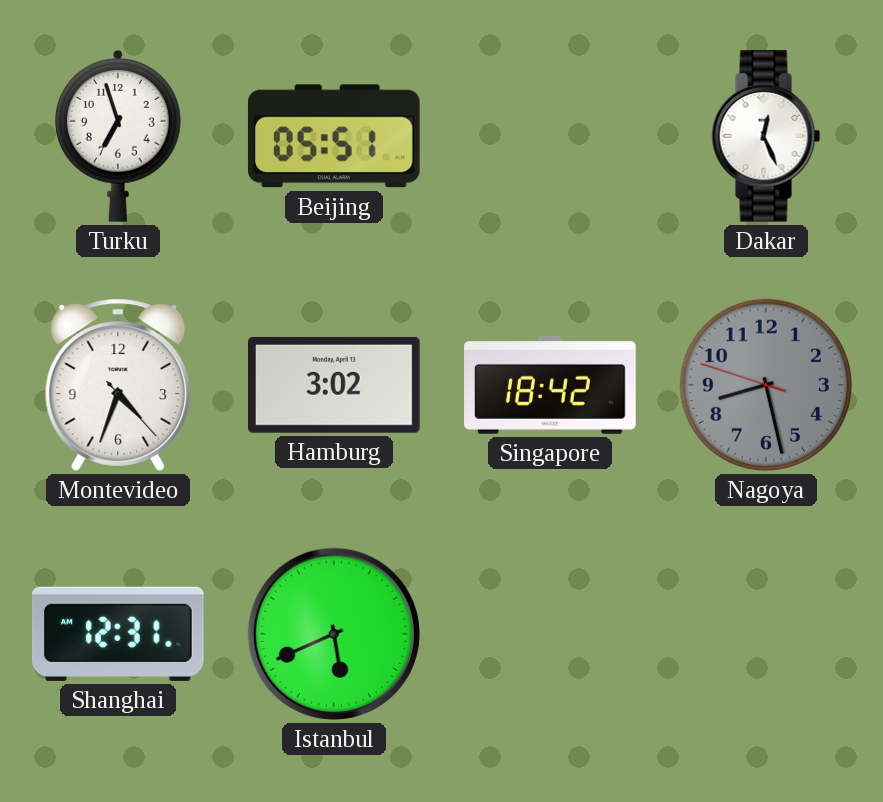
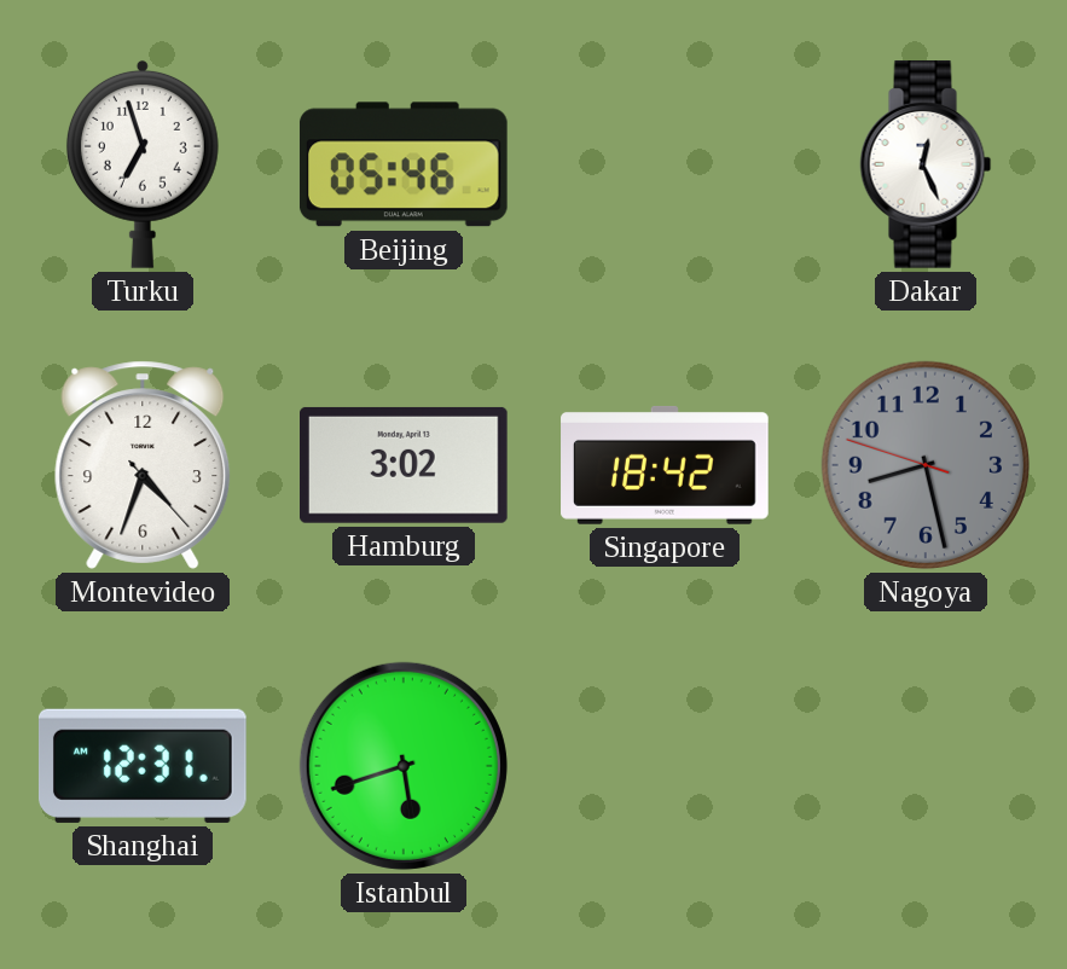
Beijing: 05:51 -> 05:46 (404, 164)
Istanbul: 5:41 -> 5:42 (404, 766)
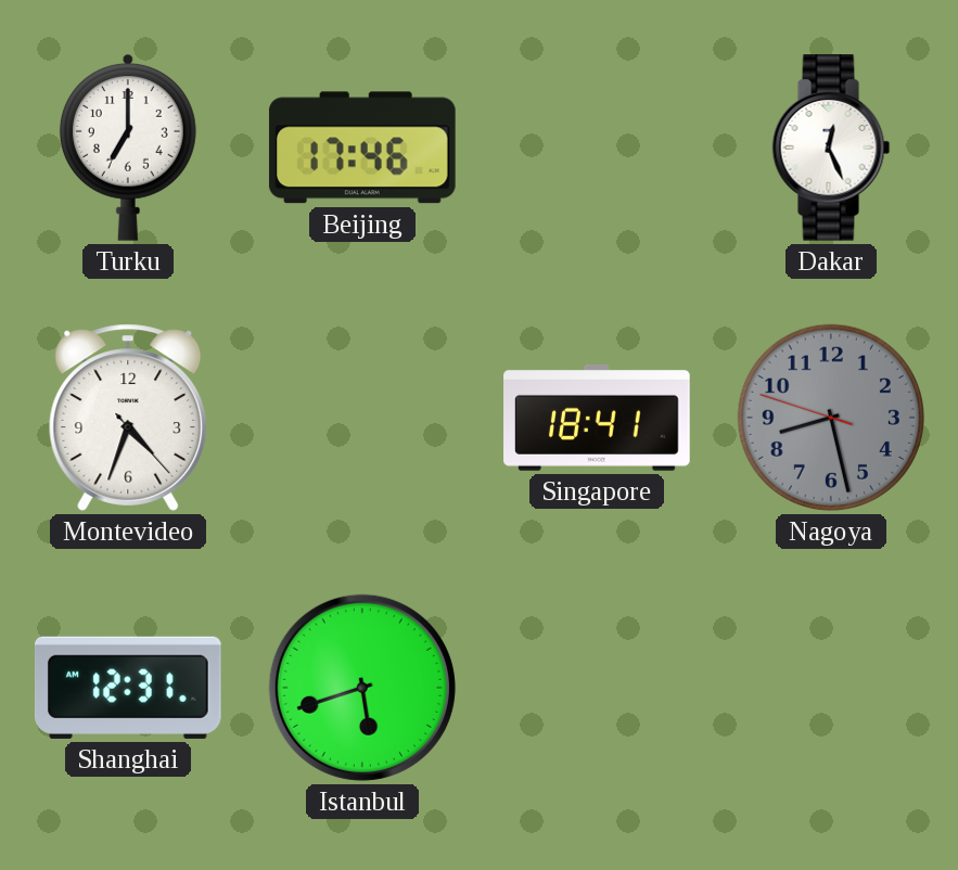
Turku: 6:57 -> 7:00 (128, 148)
Beijing: 05:46 -> 17:46 (362, 148)
Hamburg: 3:02 -> none (405, 465)
Singapore: 18:42 -> 18:41 (597, 418)
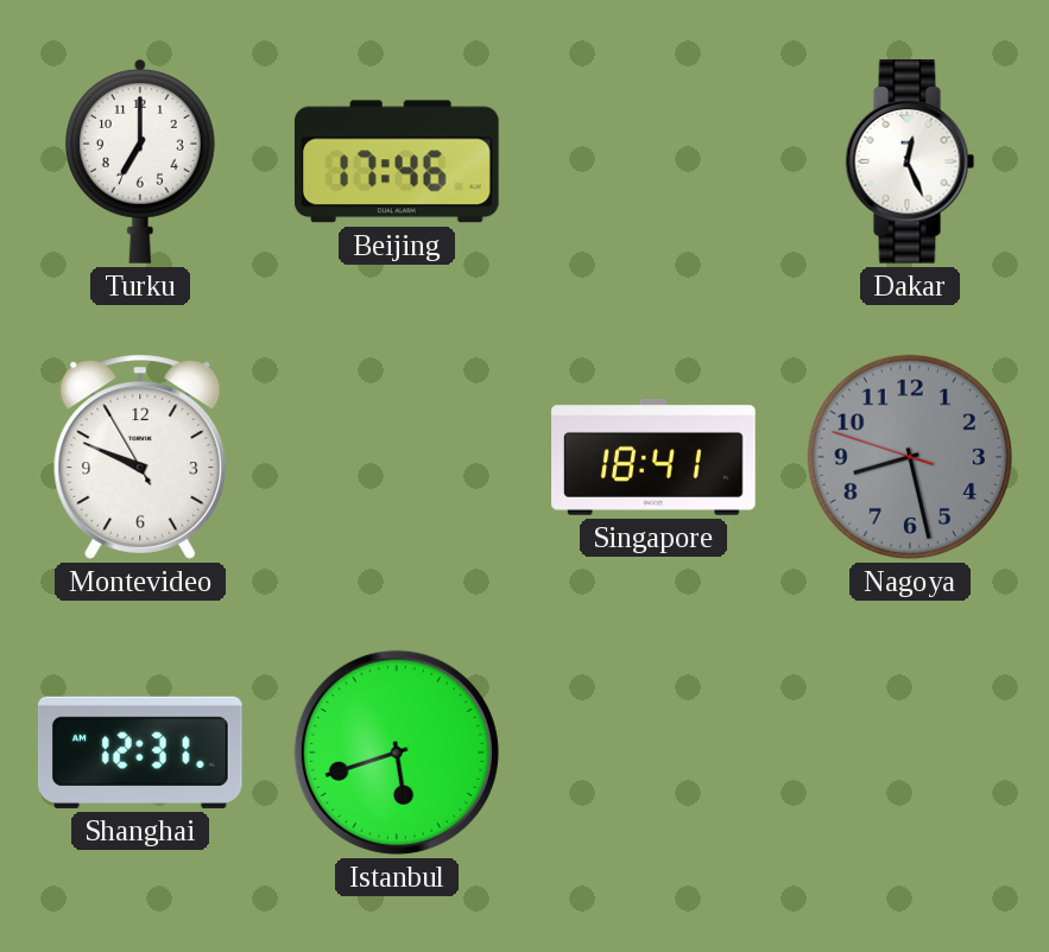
Montevideo: 4:33 -> 9:48 (140, 457)
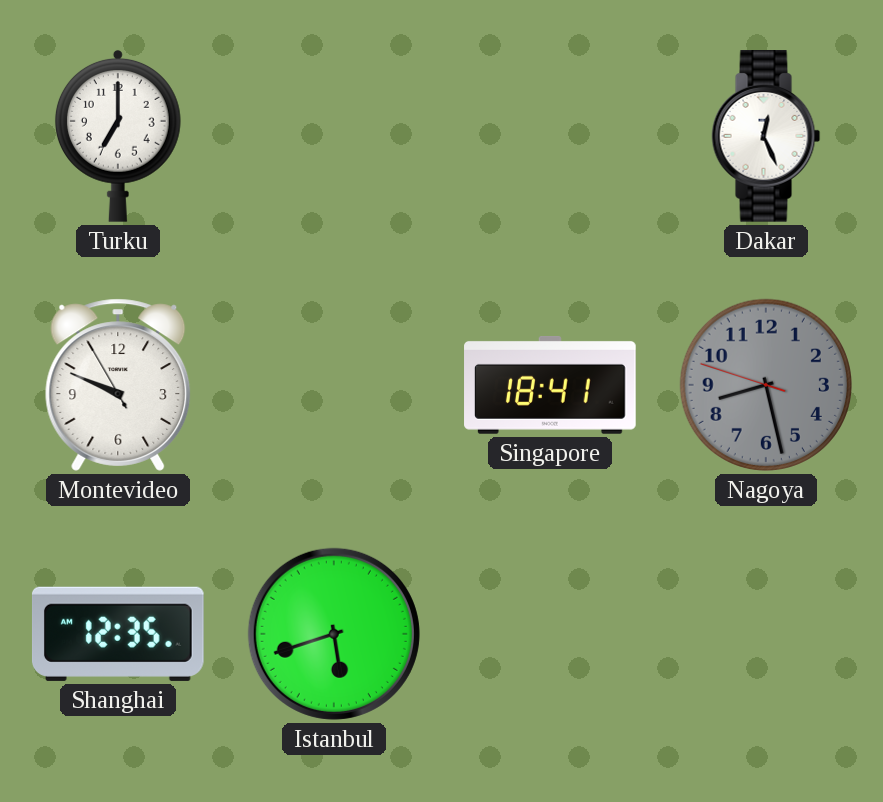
Beijing: 17:46 -> none (397, 161)
Shanghai: 12:31 -> 12:35 (118, 634)
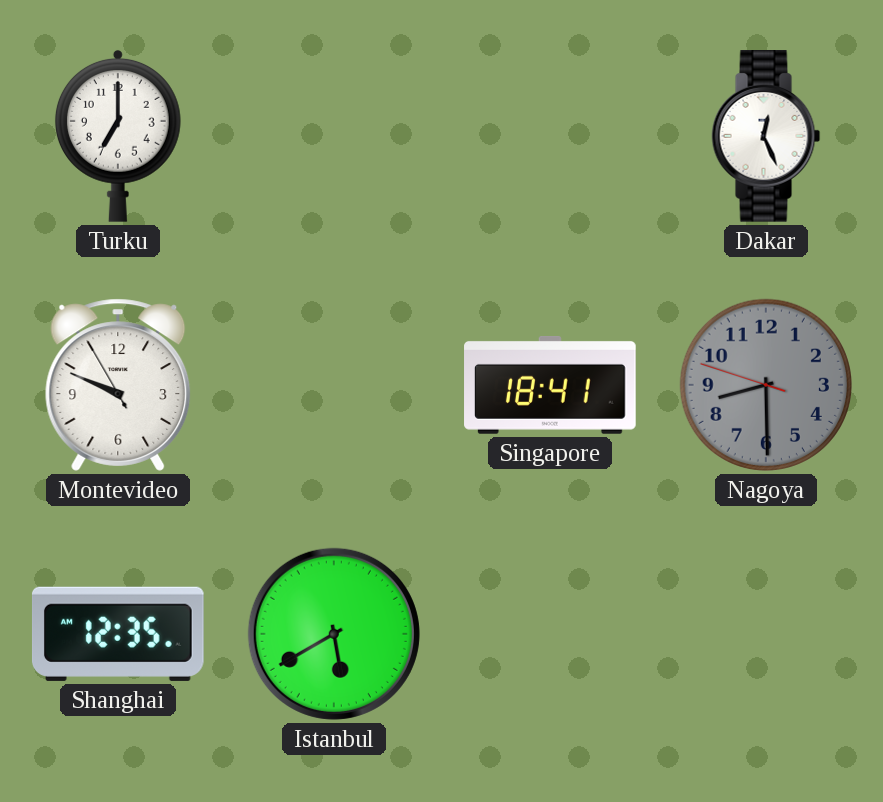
Nagoya: 8:27 -> 8:29 (766, 385)
Istanbul: 5:42 -> 5:40 (334, 634)
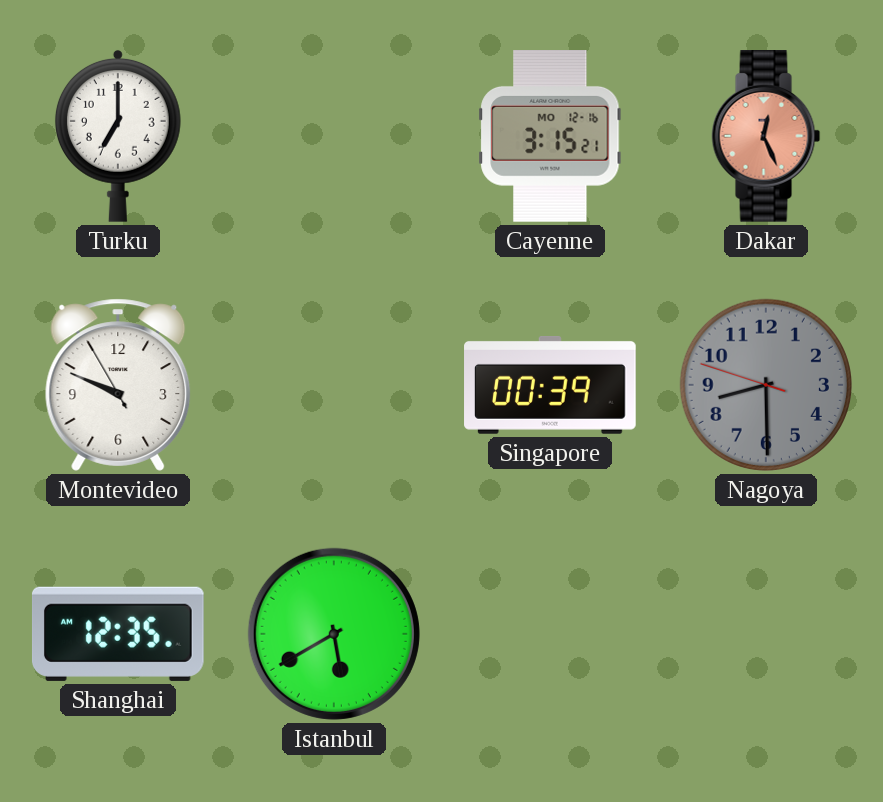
Cayenne: none -> 3:15 (550, 137)
Dakar dial: white -> salmon (766, 137)
Singapore: 18:41 -> 00:39 (550, 385)
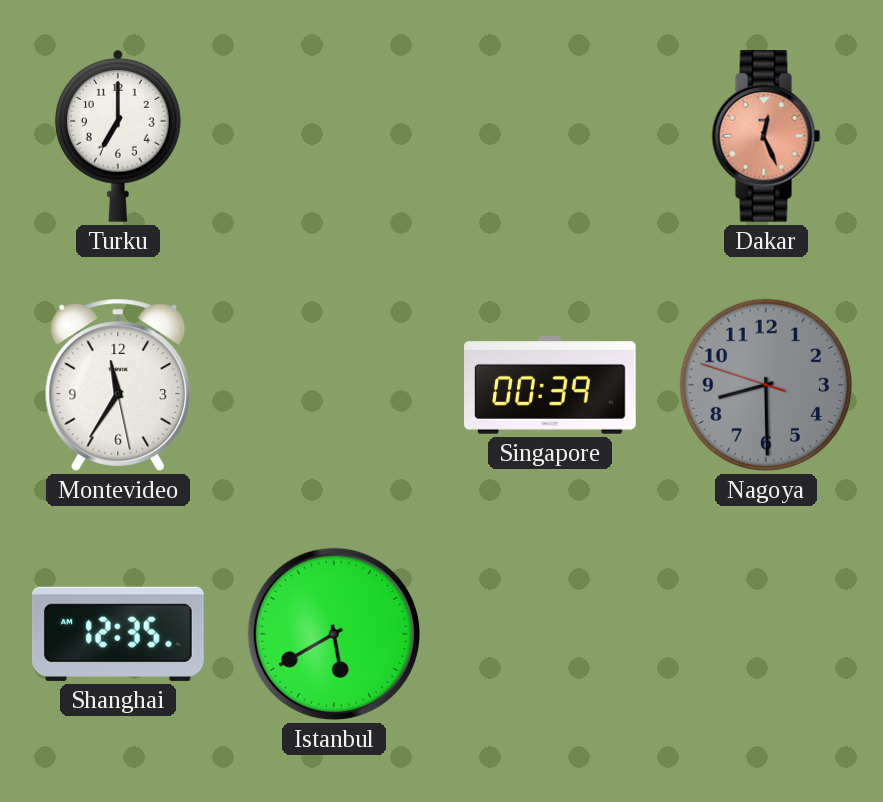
Cayenne: 3:15 -> none (550, 137)
Montevideo: 9:48 -> 11:35 (118, 385)
